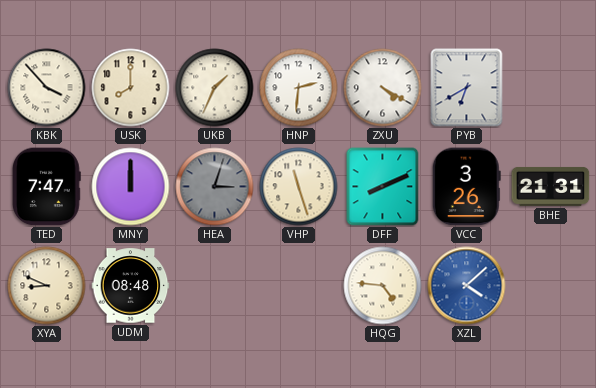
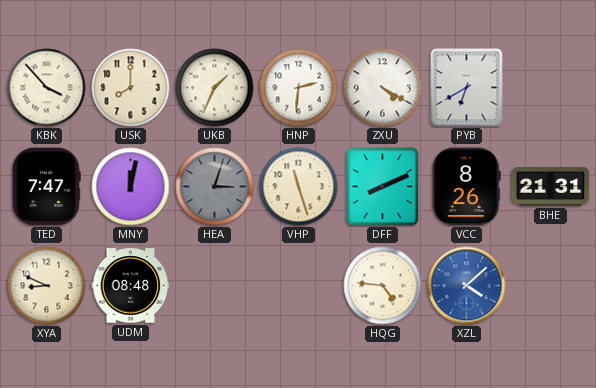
MNY: 12:00 -> 12:02 (131, 187)
VCC: 3:26 -> 8:26 (466, 187)
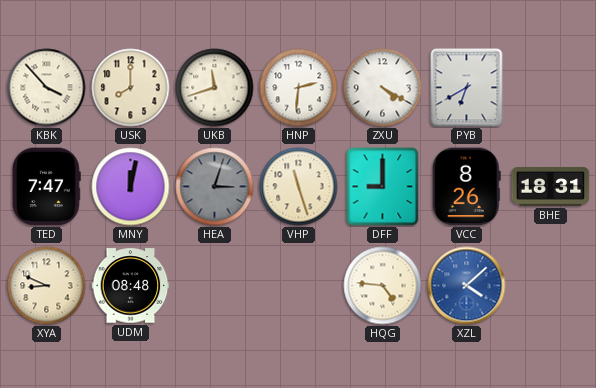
UKB: 1:34 -> 11:42 (215, 88)
DFF: 8:11 -> 9:00 (383, 187)
BHE: 21:31 -> 18:31 (551, 186)
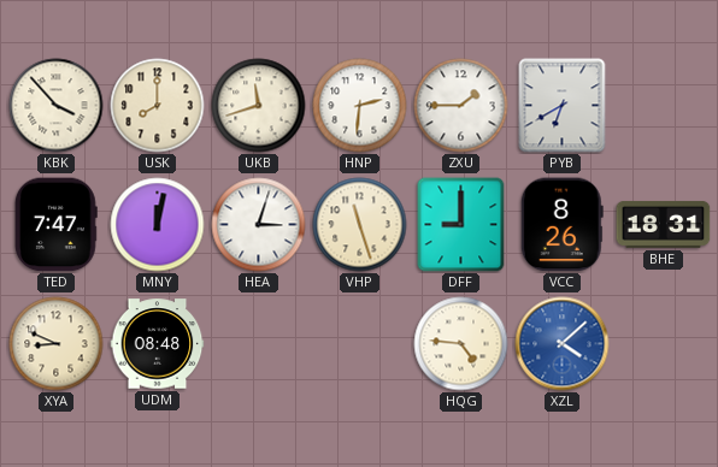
ZXU: 4:20 -> 1:45 (461, 106)
HEA dial: grey -> white (259, 225)
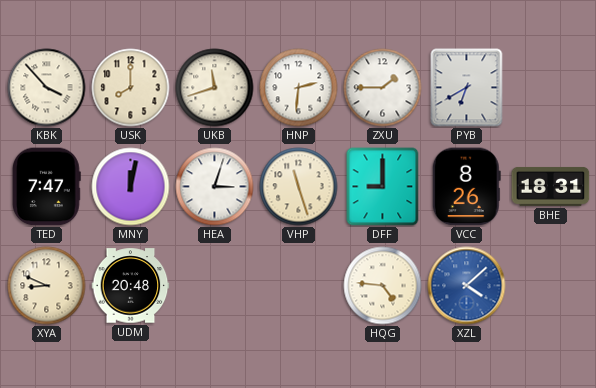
UDM: 08:48 -> 20:48 (131, 286)
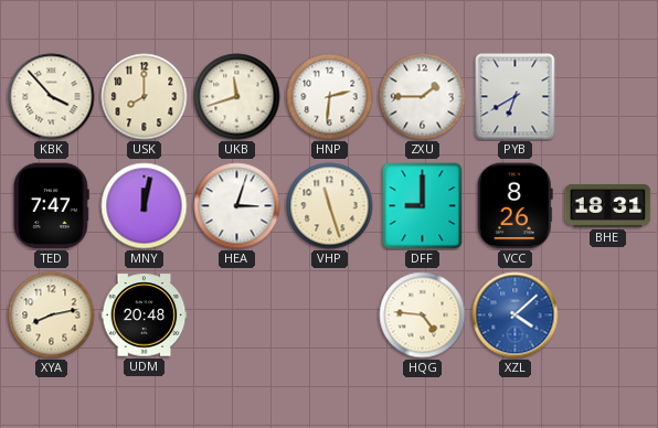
XYA: 8:49 -> 8:13 (52, 315)
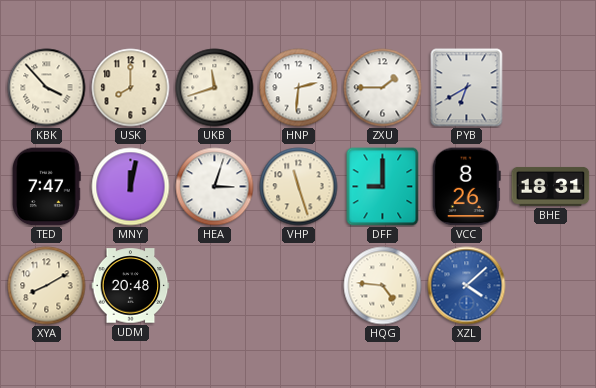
XYA: 8:13 -> 8:10 (47, 286)
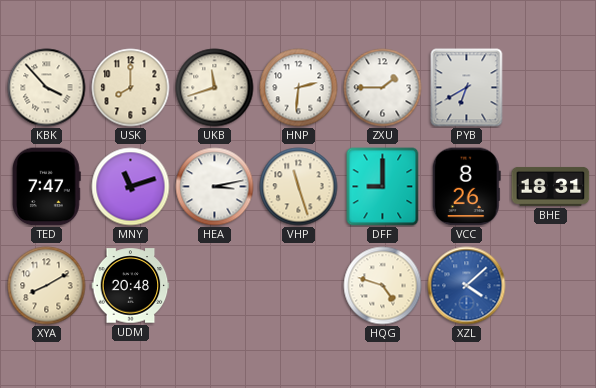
MNY: 12:02 -> 11:12 (131, 187)
HEA: 3:03 -> 3:13 (215, 187)
HQG: 4:46 -> 4:48 (383, 286)
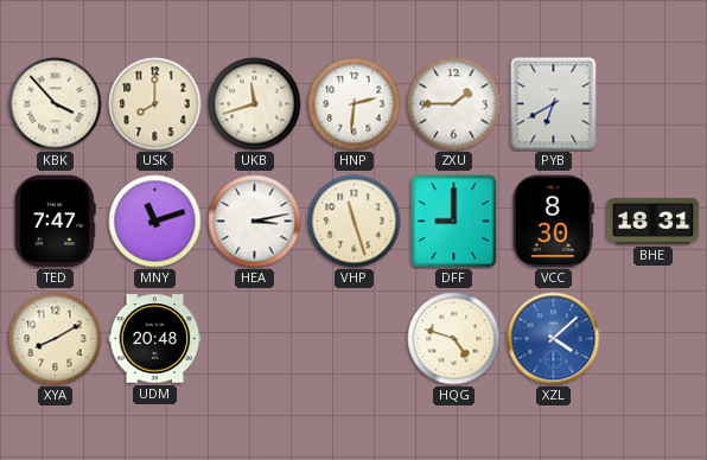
VCC: 8:26 -> 8:30 (553, 222)
